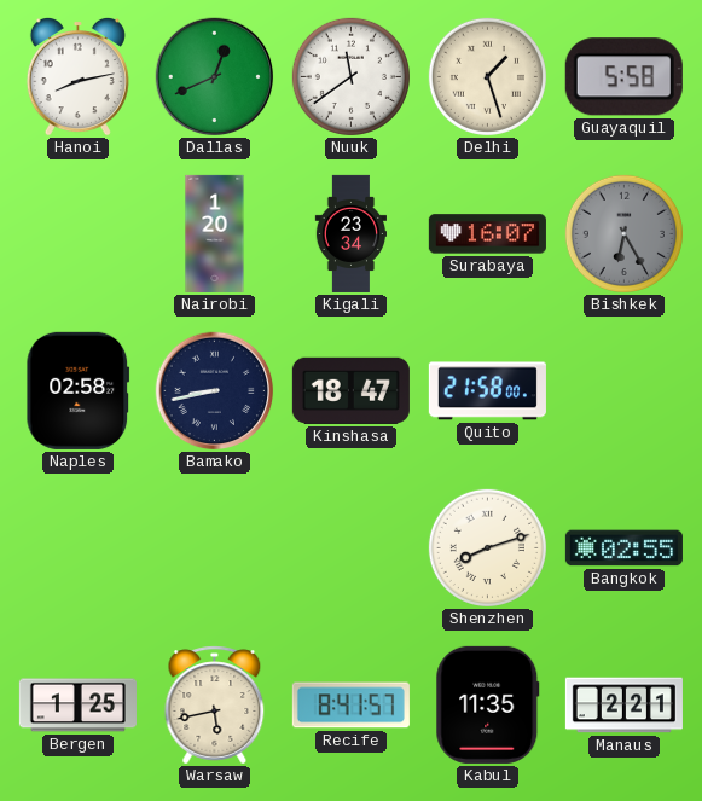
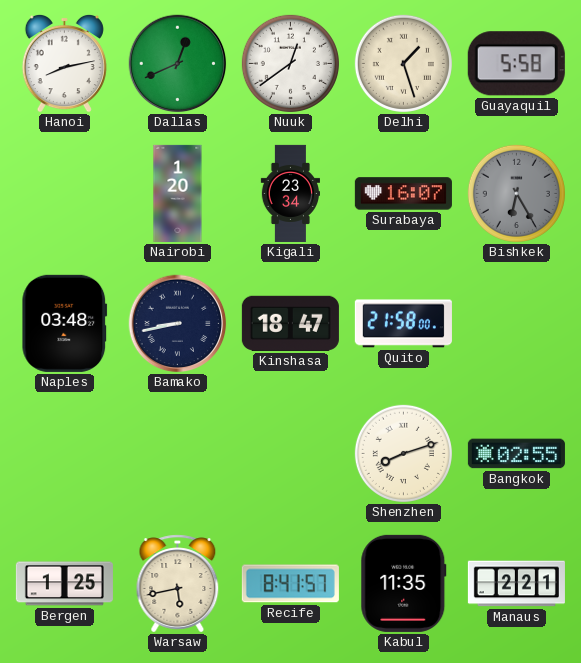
Nuuk: 11:39 -> 12:39 (290, 63)
Naples: 02:58 -> 03:48 (65, 323)
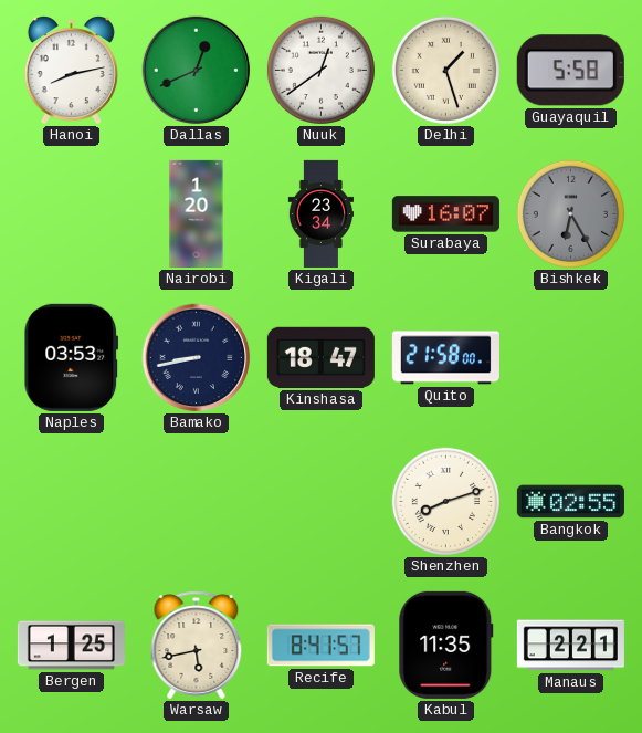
Naples: 03:48 -> 03:53 (72, 357)
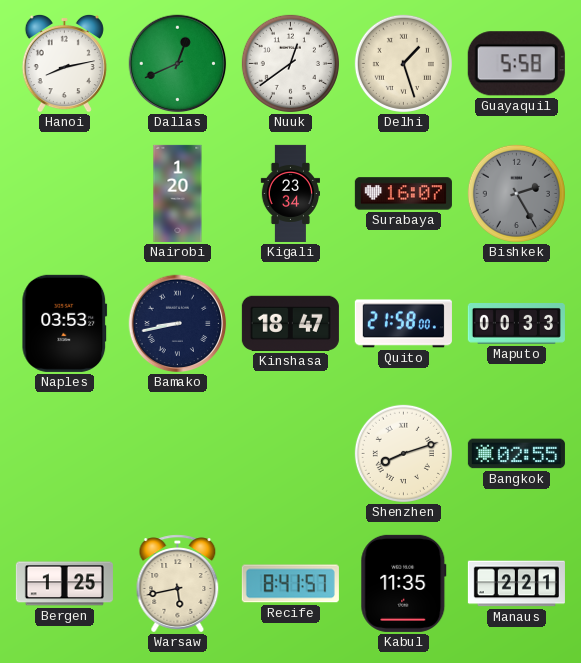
Bishkek: 6:25 -> 2:25 (516, 193)
Maputo: none -> 00:33 (516, 324)
